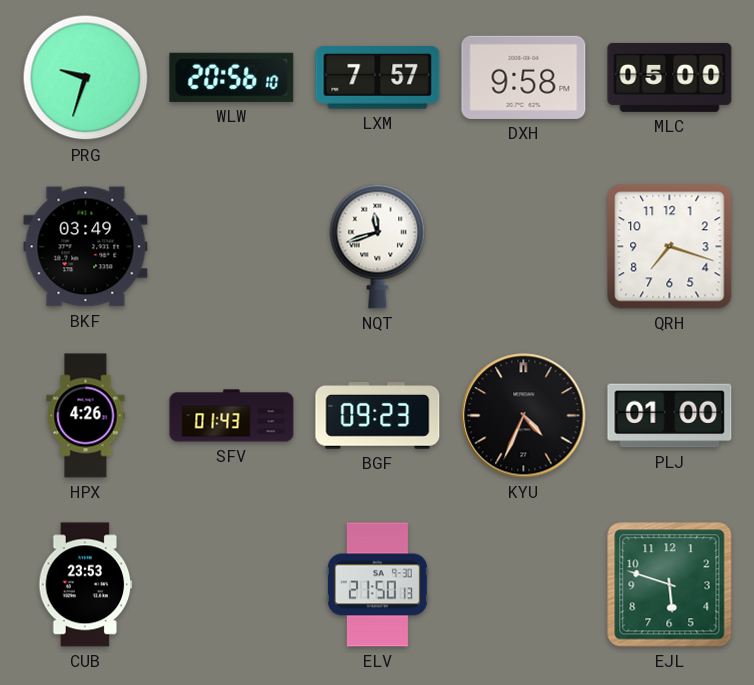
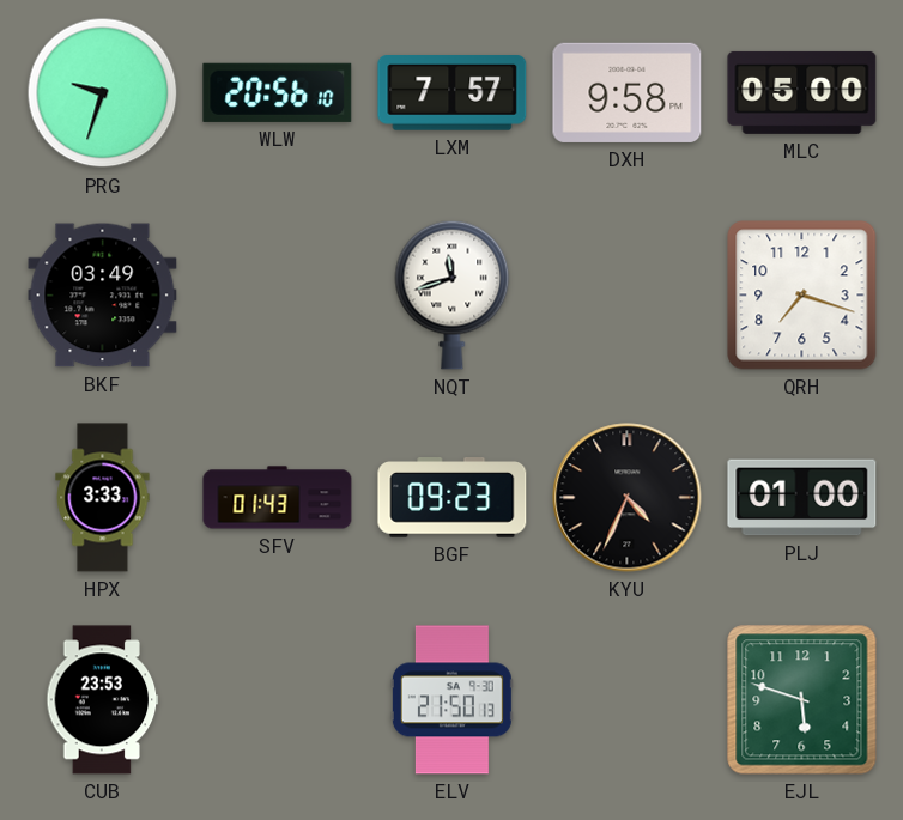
HPX: 4:26 -> 3:33 (103, 498)
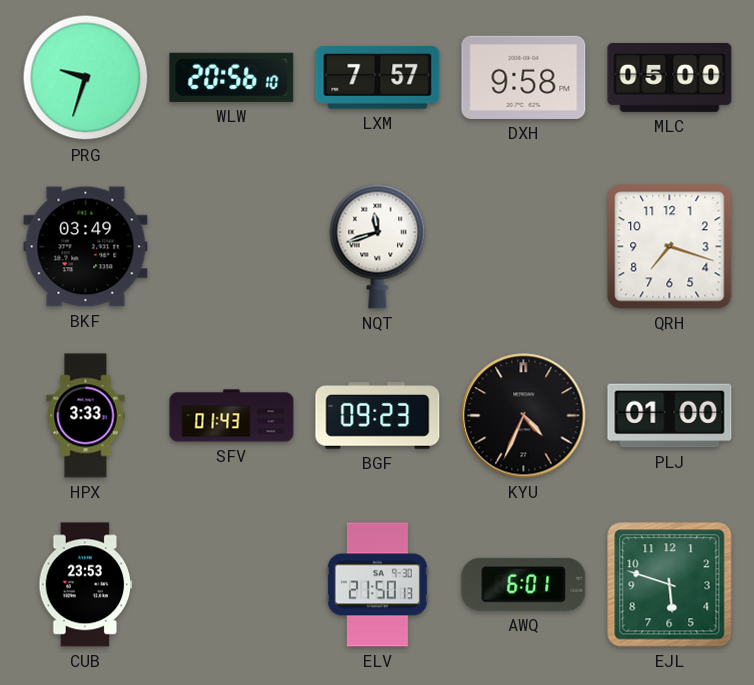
AWQ: none -> 6:01 (524, 584)
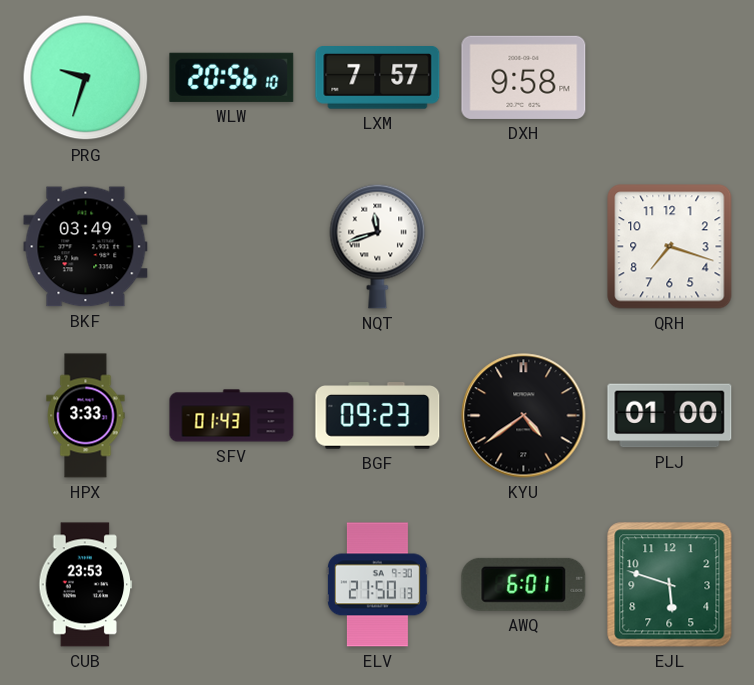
MLC: 05:00 -> none (670, 77)
KYU: 4:34 -> 4:39 (524, 416)
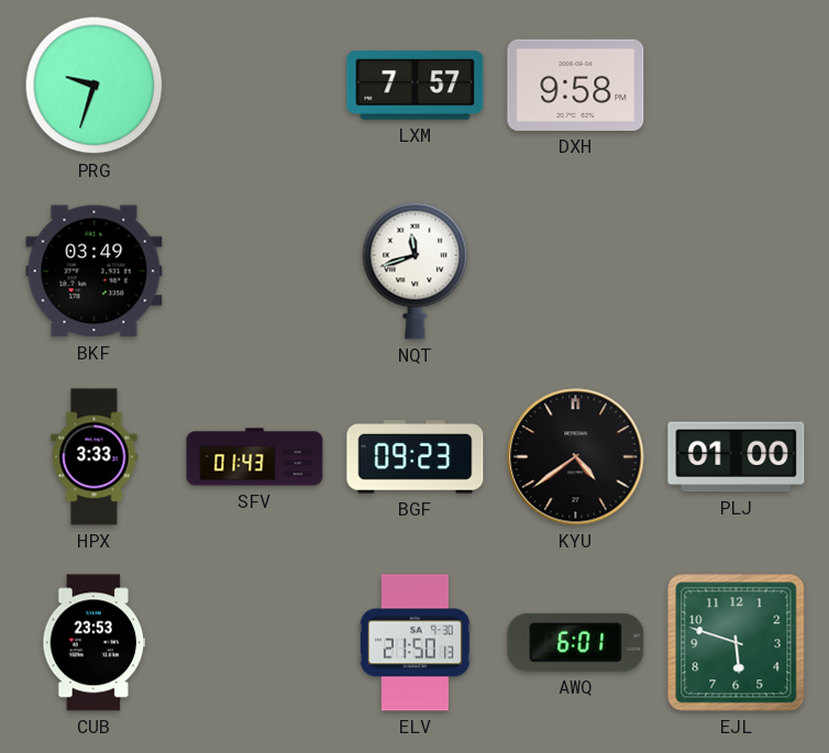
WLW: 20:56 -> none (232, 77)
QRH: 7:18 -> none (670, 247)
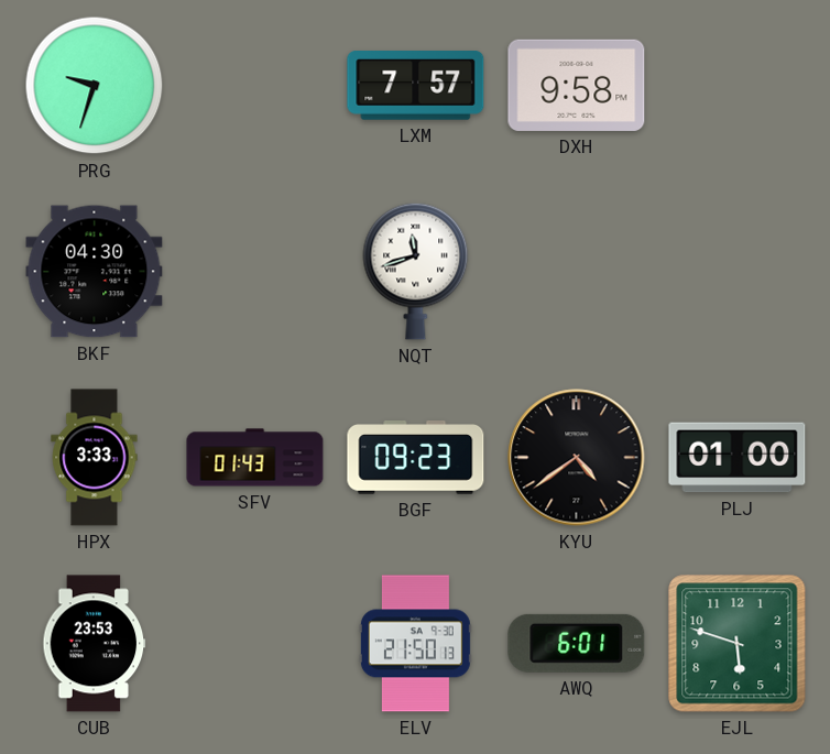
BKF: 03:49 -> 04:30 (95, 272)
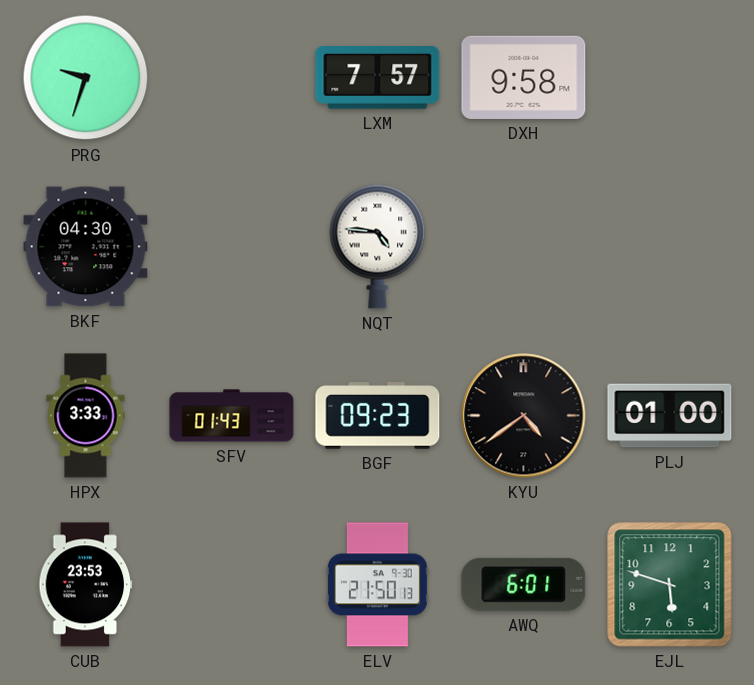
NQT: 11:42 -> 4:46 (378, 246)
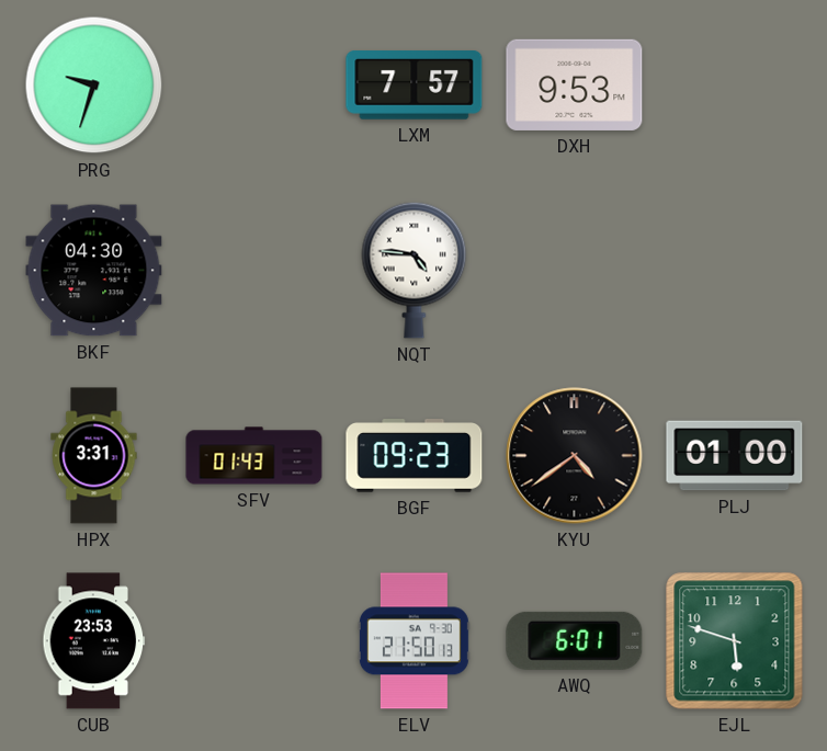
DXH: 9:58 -> 9:53 (575, 84)
HPX: 3:33 -> 3:31 (94, 456)
